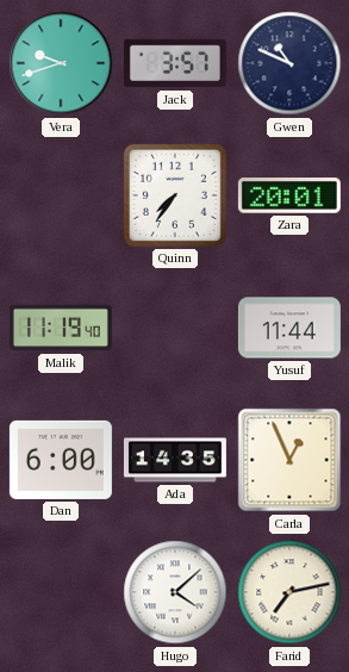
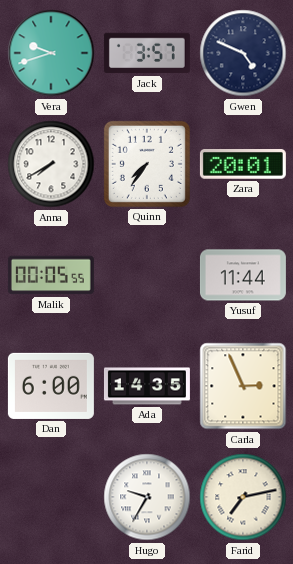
Gwen: 10:49 -> 4:49 (243, 53)
Anna: none -> 7:40 (51, 164)
Malik: 11:19 -> 00:05 (51, 275)
Carla: 12:56 -> 2:56 (243, 386)
Hugo: 4:08 -> 9:35 (147, 497)
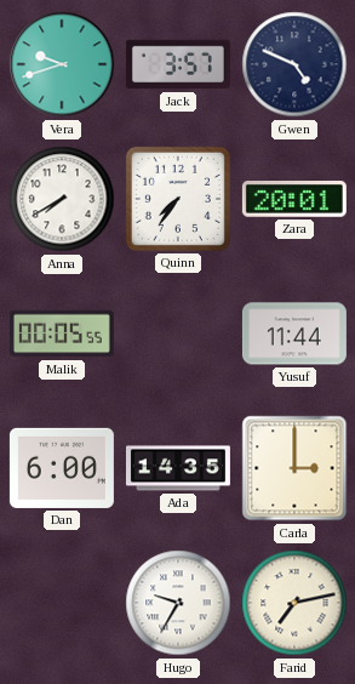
Carla: 2:56 -> 3:00 (294, 468)
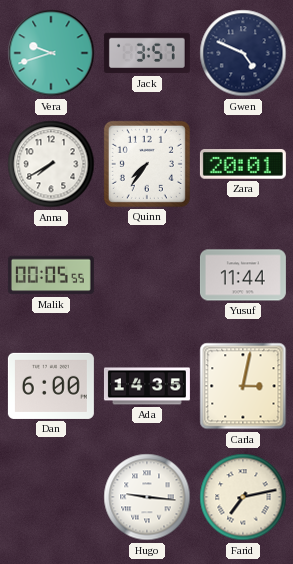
Carla: 3:00 -> 3:02 (243, 386)
Hugo: 9:35 -> 9:16 (147, 497)
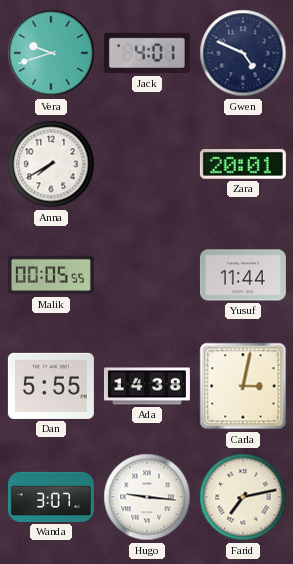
Jack: 3:57 -> 4:01 (147, 53)
Quinn: 7:36 -> none (147, 164)
Dan: 6:00 -> 5:55 (51, 386)
Ada: 14:35 -> 14:38 (147, 386)
Wanda: none -> 3:07 (51, 497)
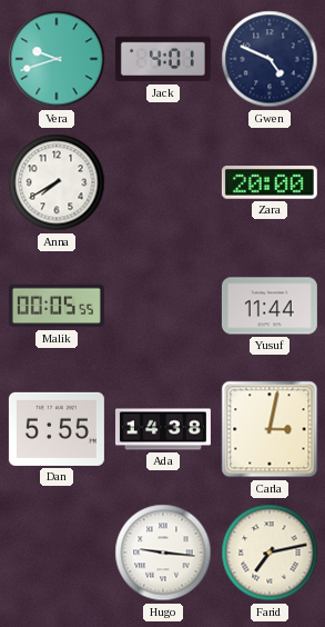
Zara: 20:01 -> 20:00 (270, 183)
Wanda: 3:07 -> none (51, 497)
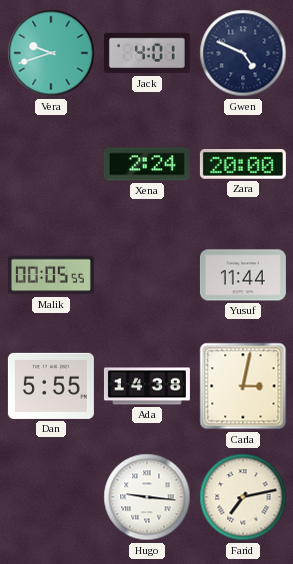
Anna: 7:40 -> none (57, 182)
Xena: none -> 2:24 (147, 164)
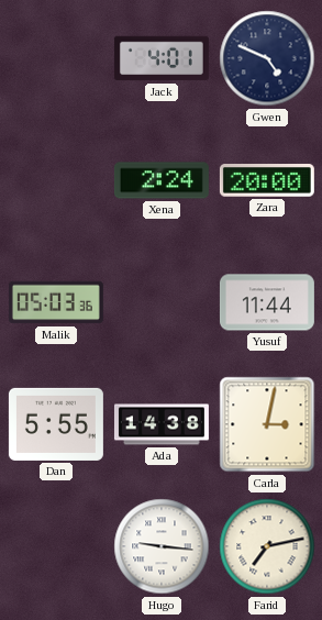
Vera: 9:42 -> none (51, 53)
Malik: 00:05 -> 05:03 (56, 302)
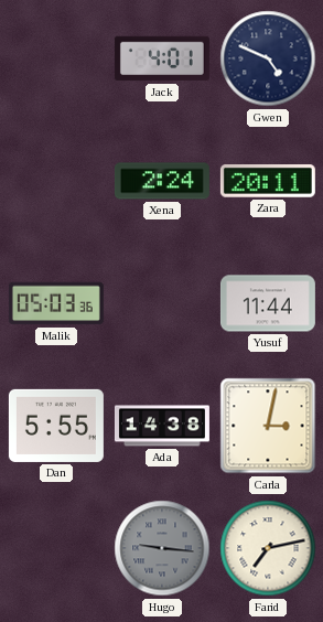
Zara: 20:00 -> 20:11 (268, 182)
Hugo dial: white -> grey (162, 548)
